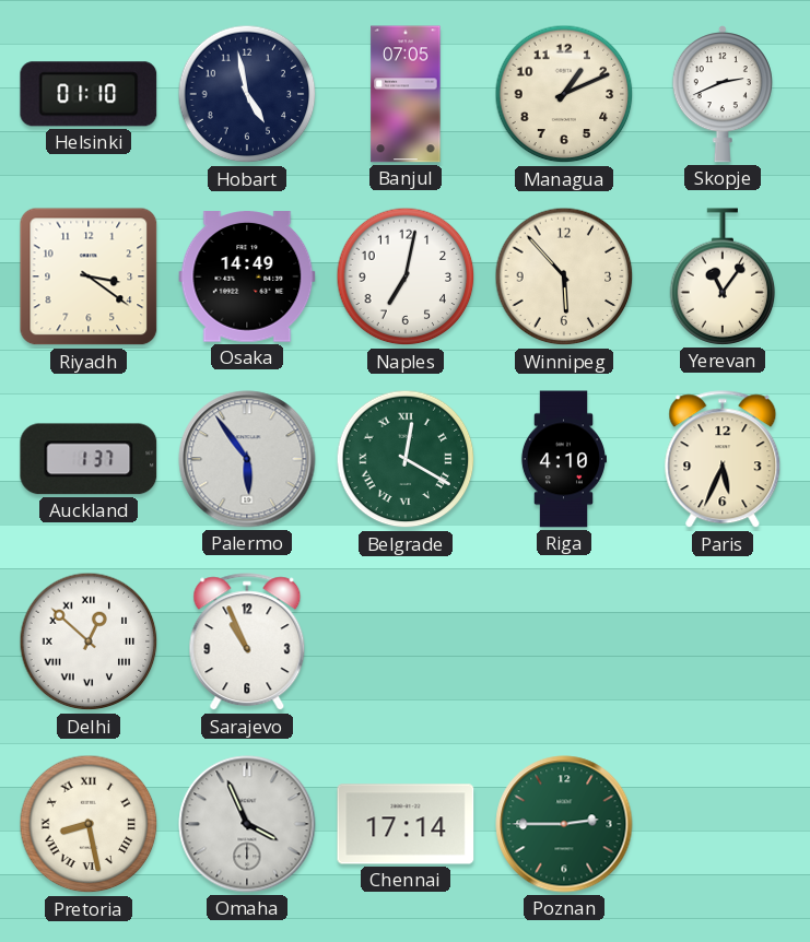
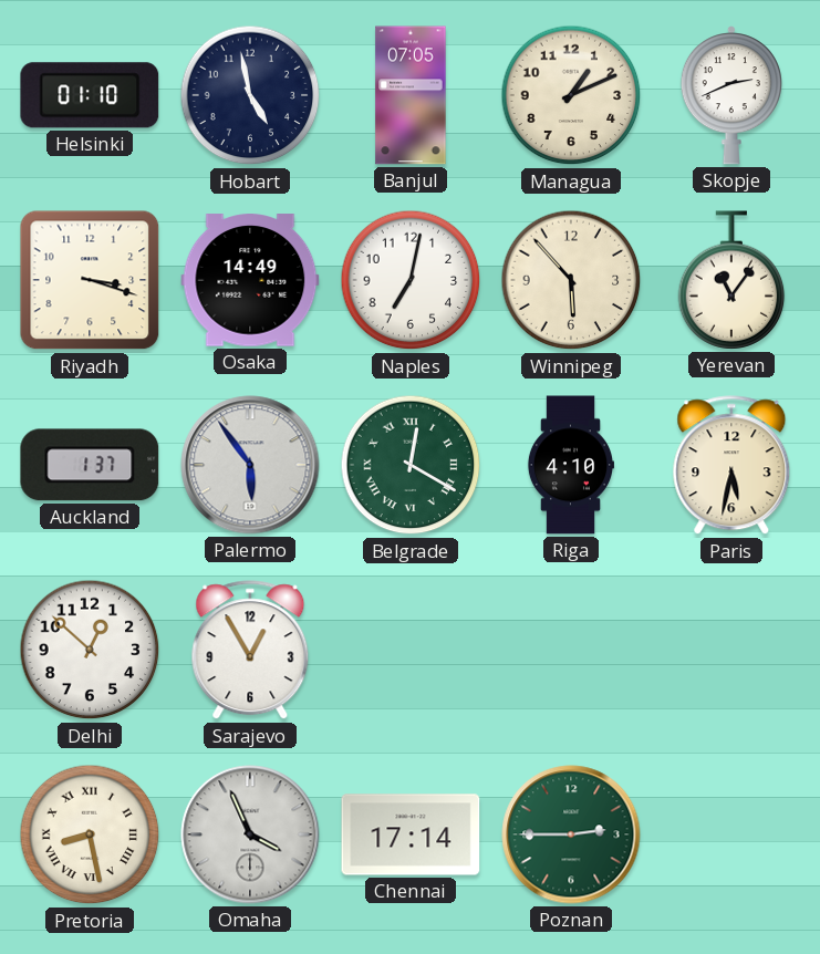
Riyadh: 3:21 -> 3:18 (90, 280)
Paris: 5:34 -> 5:32 (731, 466)
Delhi numerals: Roman -> Arabic (90, 650)
Sarajevo: 10:56 -> 12:55 (250, 651)
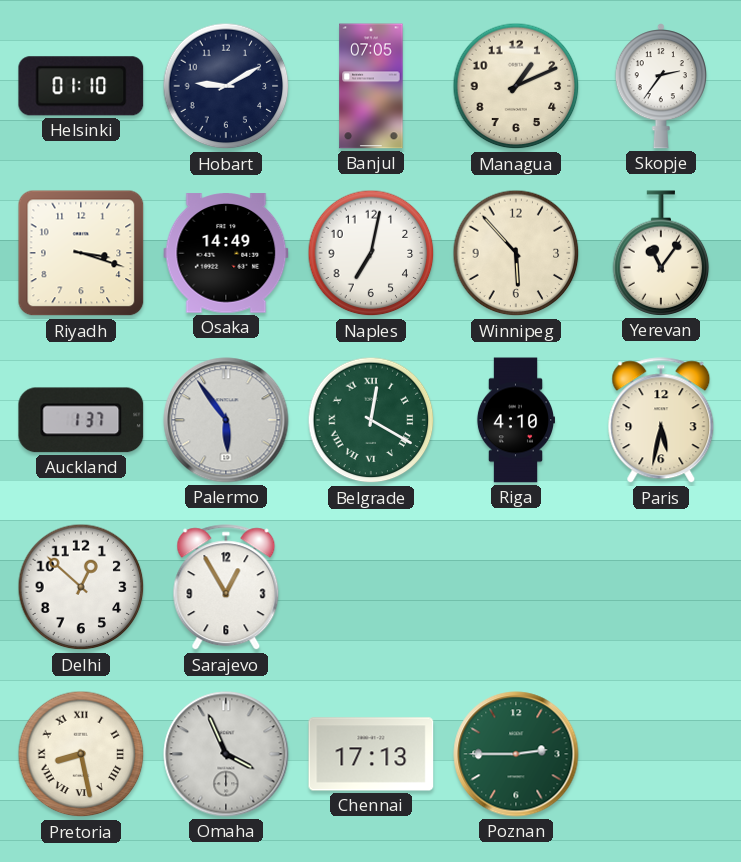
Hobart: 4:58 -> 9:10 (226, 86)
Skopje: 2:41 -> 2:36 (661, 86)
Chennai: 17:14 -> 17:13 (371, 754)
